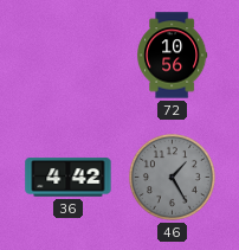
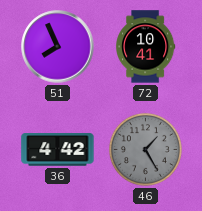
51: none -> 7:56 (58, 47)
72: 10:56 -> 10:41 (146, 47)
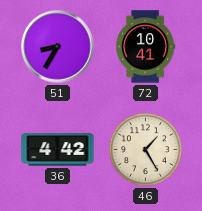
51: 7:56 -> 8:35 (58, 47)
46 dial: grey -> cream (145, 149)
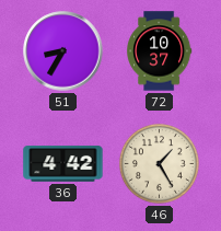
72: 10:41 -> 10:37 (160, 51)
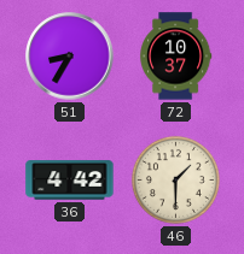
46: 1:25 -> 1:30 (175, 179)
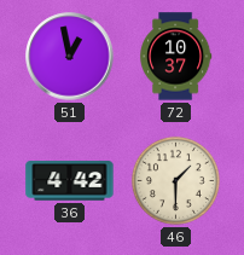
51: 8:35 -> 12:58 (70, 57)
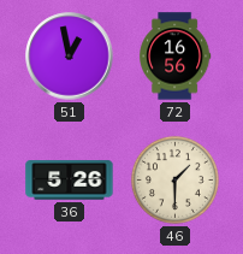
72: 10:37 -> 16:56 (176, 57)
36: 4:42 -> 5:26 (70, 181)
